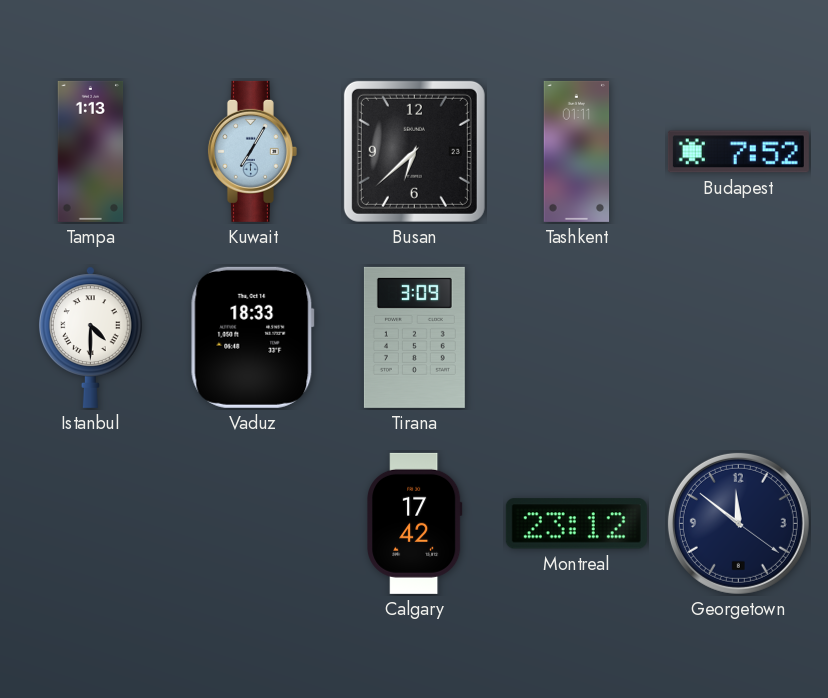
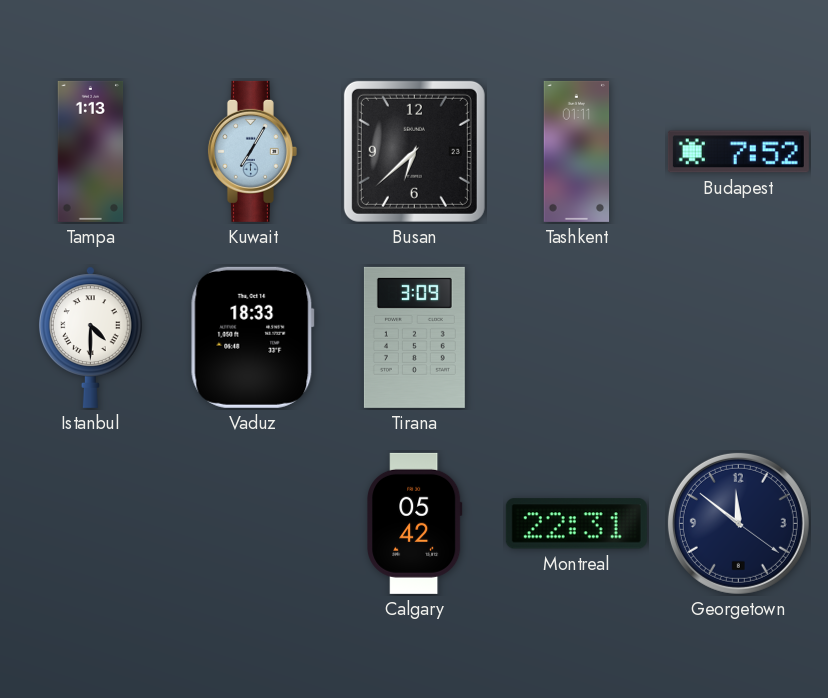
Calgary: 17:42 -> 05:42 (415, 523)
Montreal: 23:12 -> 22:31 (576, 524)
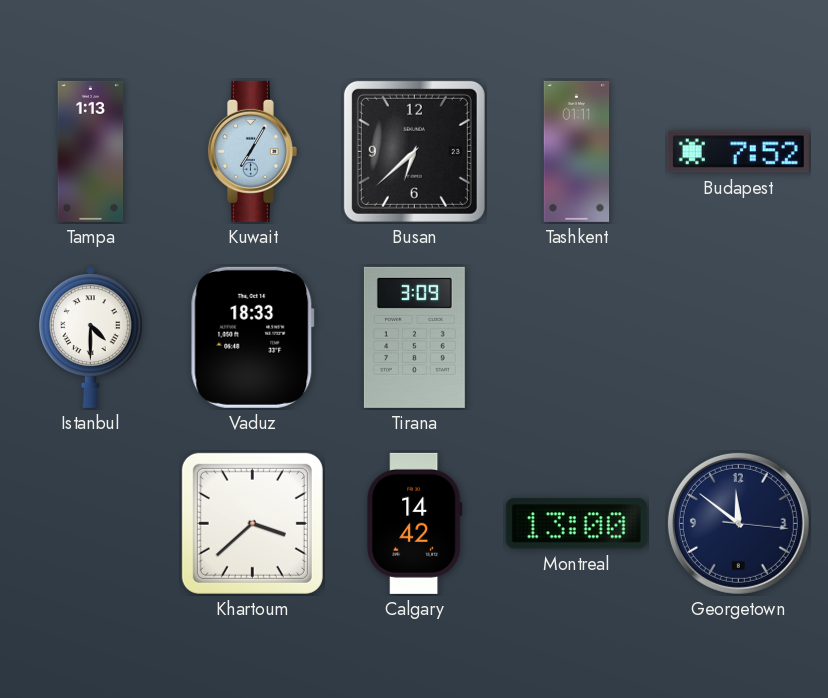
Khartoum: none -> 3:38 (252, 523)
Calgary: 05:42 -> 14:42 (415, 523)
Montreal: 22:31 -> 13:00 (576, 524)
Georgetown: 11:51:21 -> 11:51:16 (738, 523)
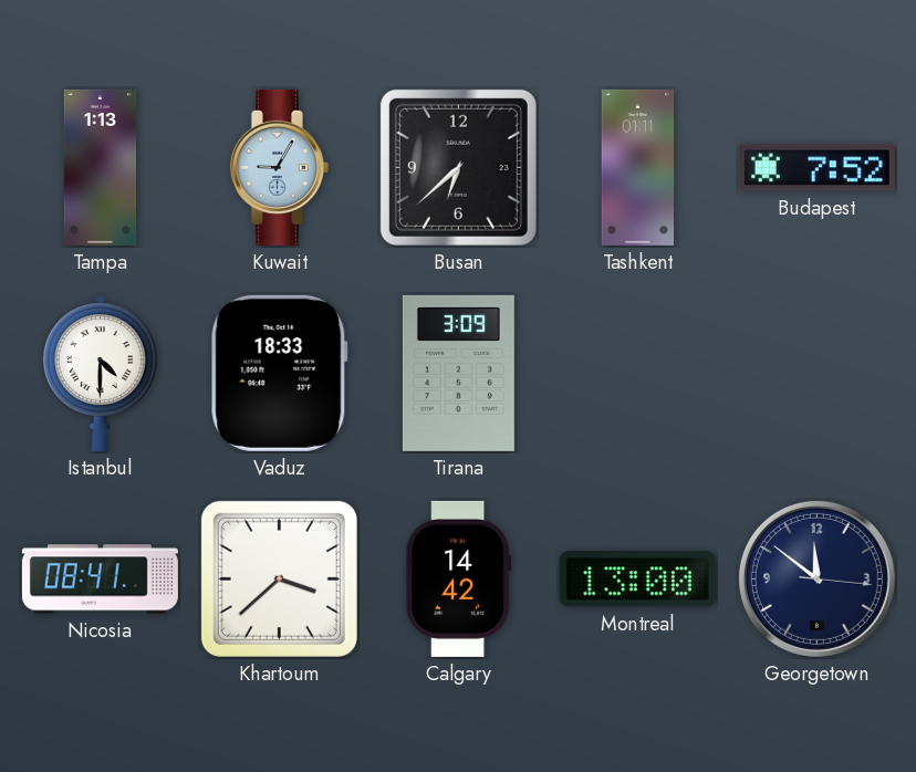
Kuwait: 7:05 -> 9:05 (279, 167)
Nicosia: none -> 08:41 (100, 580)
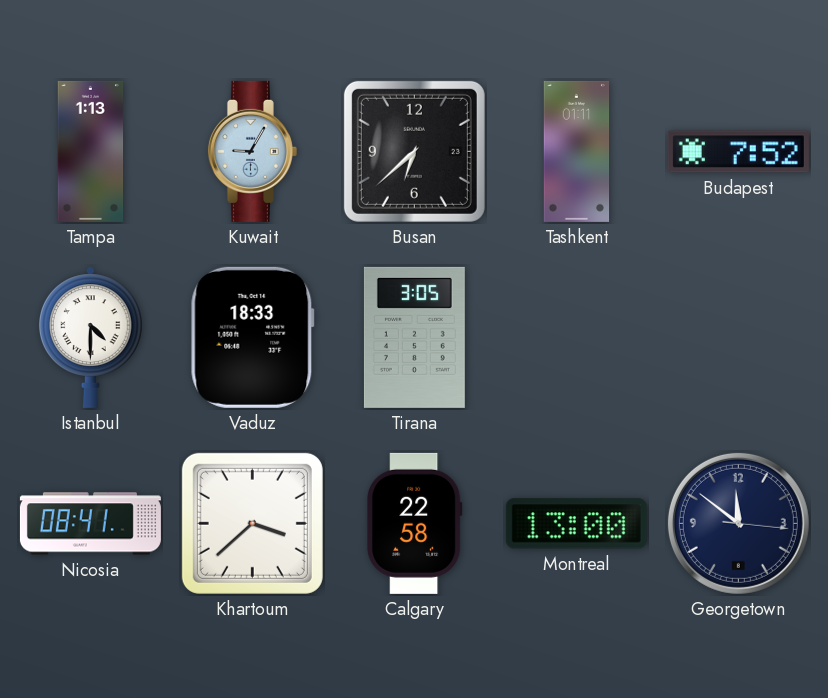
Tirana: 3:09 -> 3:05 (414, 337)
Calgary: 14:42 -> 22:58 (415, 523)
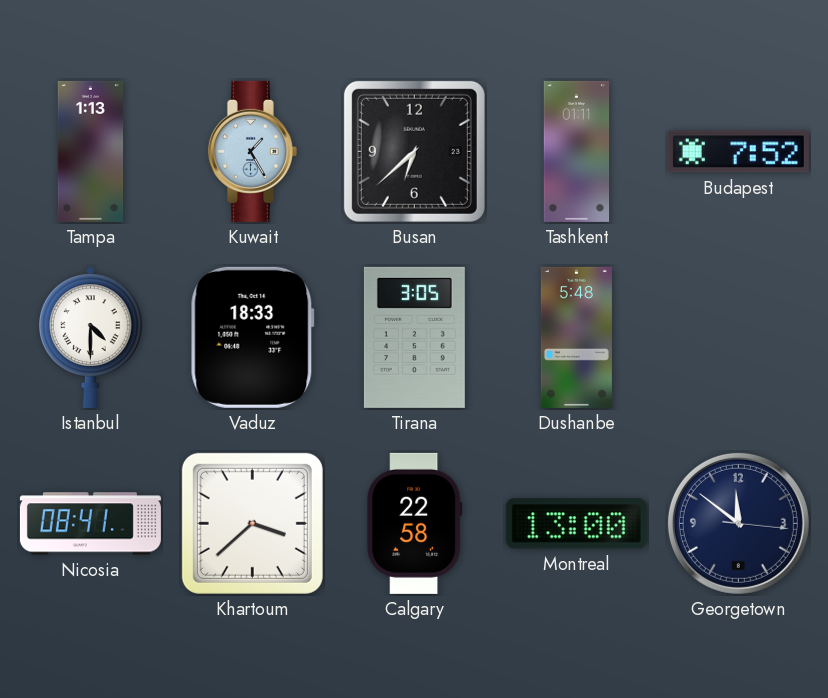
Kuwait: 9:05 -> 1:25 (252, 151)
Dushanbe: none -> 5:48 (576, 337)
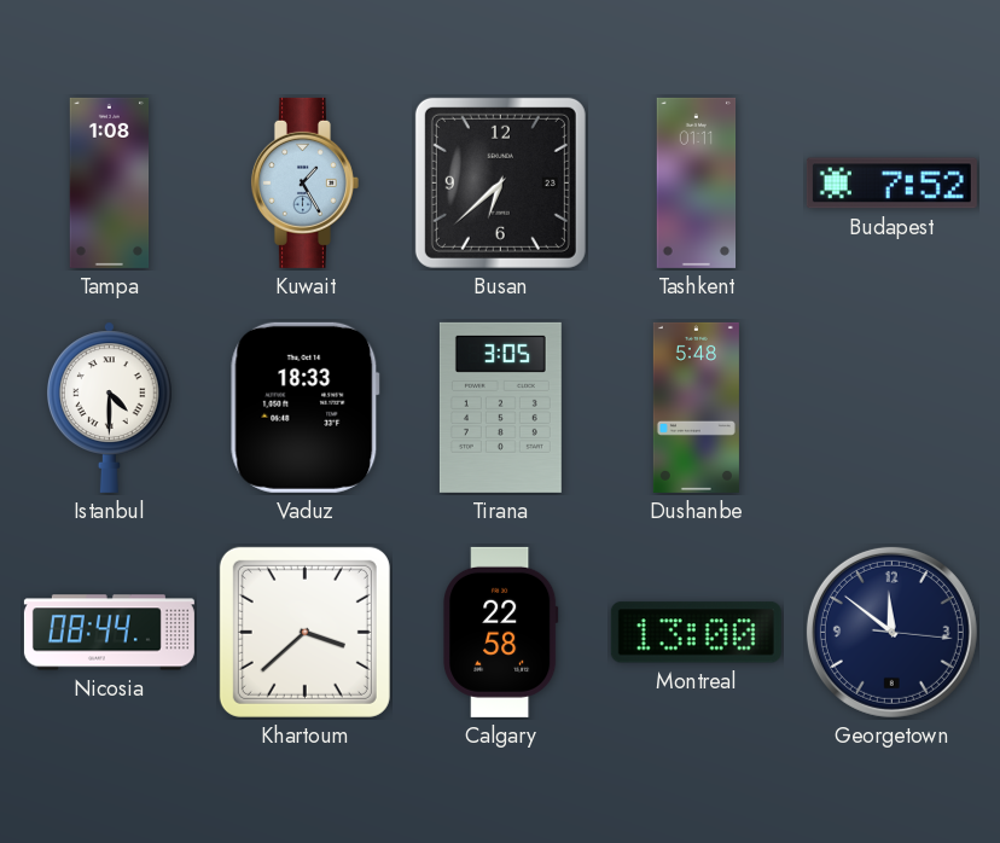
Tampa: 1:13 -> 1:08 (110, 182)
Nicosia: 08:41 -> 08:44 (109, 633)
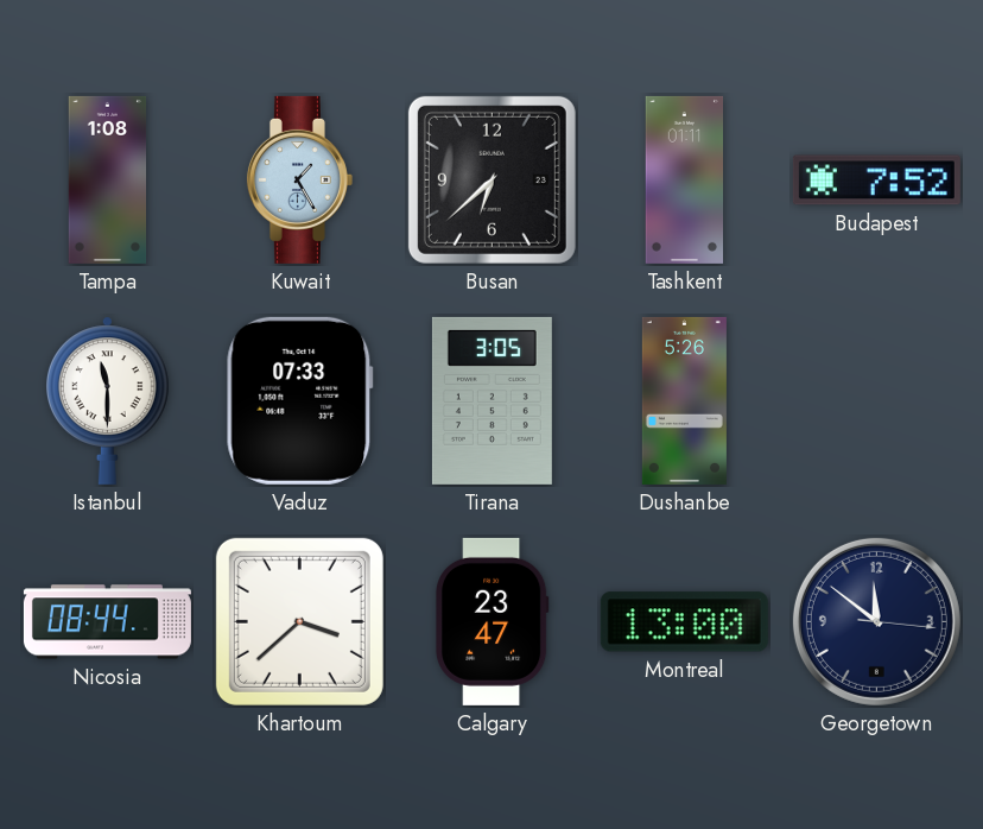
Istanbul: 4:30 -> 11:30 (108, 400)
Vaduz: 18:33 -> 07:33 (299, 400)
Dushanbe: 5:48 -> 5:26 (684, 400)
Calgary: 22:58 -> 23:47 (493, 621)
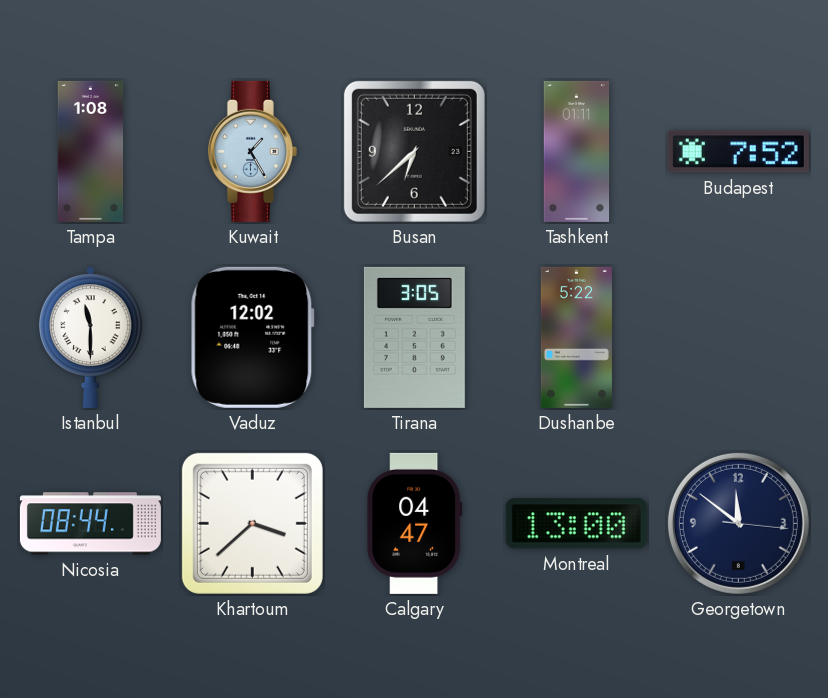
Vaduz: 07:33 -> 12:02 (252, 337)
Dushanbe: 5:26 -> 5:22 (576, 337)
Calgary: 23:47 -> 04:47 (415, 523)
